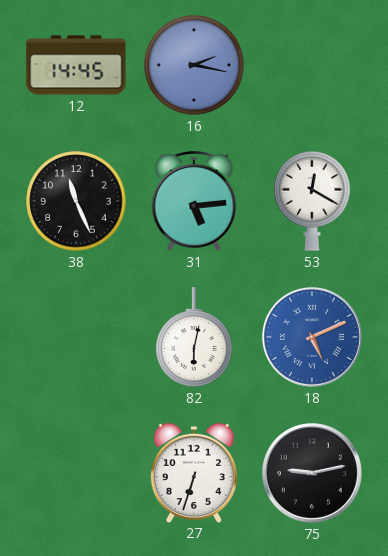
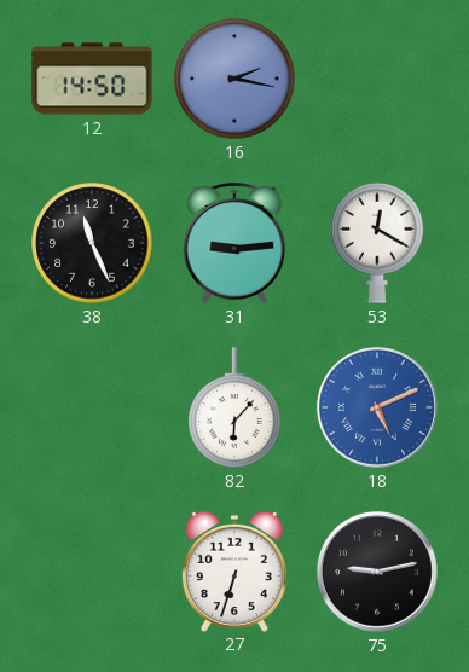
12: 14:45 -> 14:50 (92, 79)
31: 5:14 -> 9:14 (234, 243)
82: 6:02 -> 6:07 (234, 407)
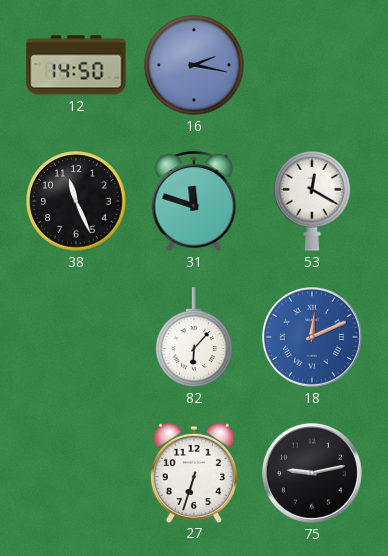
31: 9:14 -> 11:48 (194, 201)
18: 5:11 -> 12:11 (312, 337)
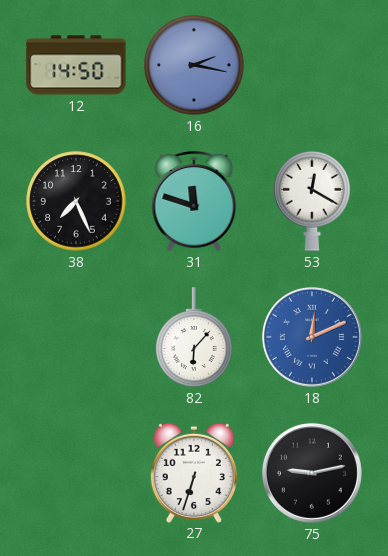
38: 11:26 -> 7:26 (76, 201)
